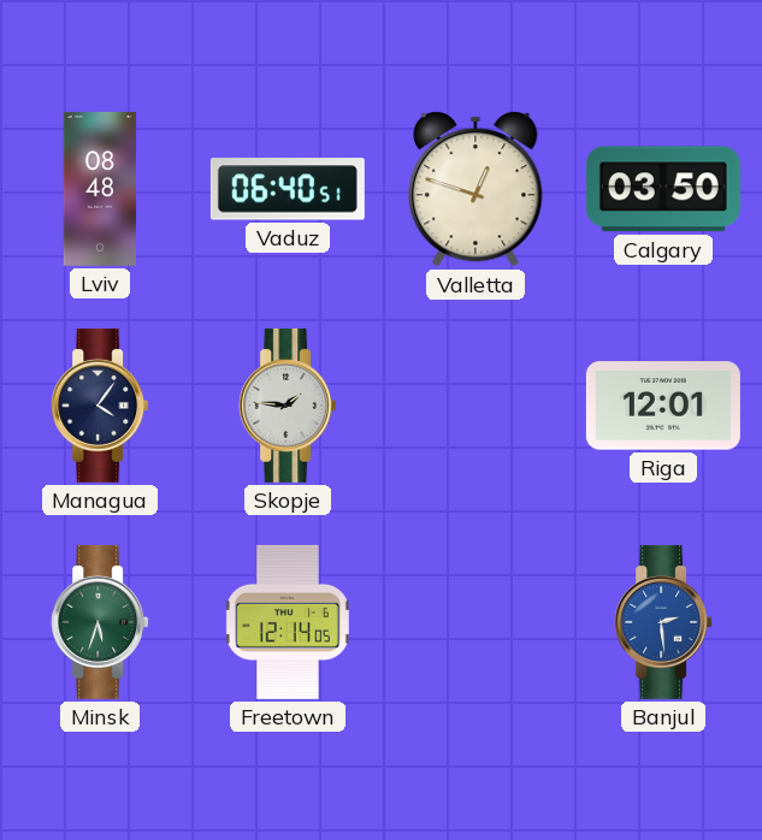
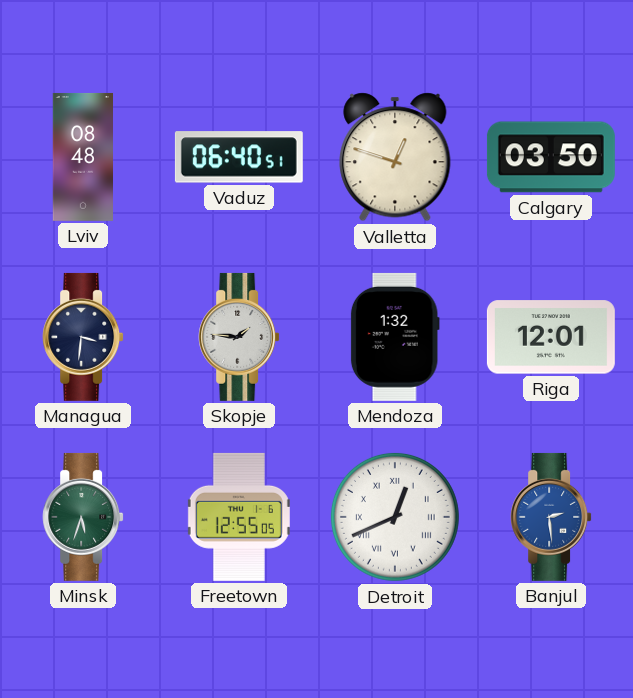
Managua: 4:06 -> 3:31 (83, 337)
Mendoza: none -> 1:32 (395, 337)
Freetown: 12:14 -> 12:55 (239, 517)
Detroit: none -> 12:41 (395, 517)
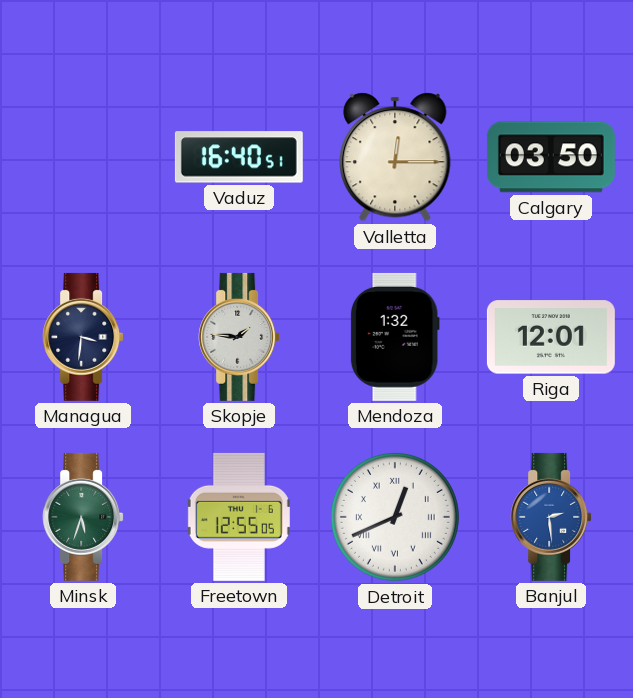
Lviv: 08:48 -> none (83, 157)
Vaduz: 06:40 -> 16:40 (239, 157)
Valletta: 12:48 -> 12:15 (395, 157)
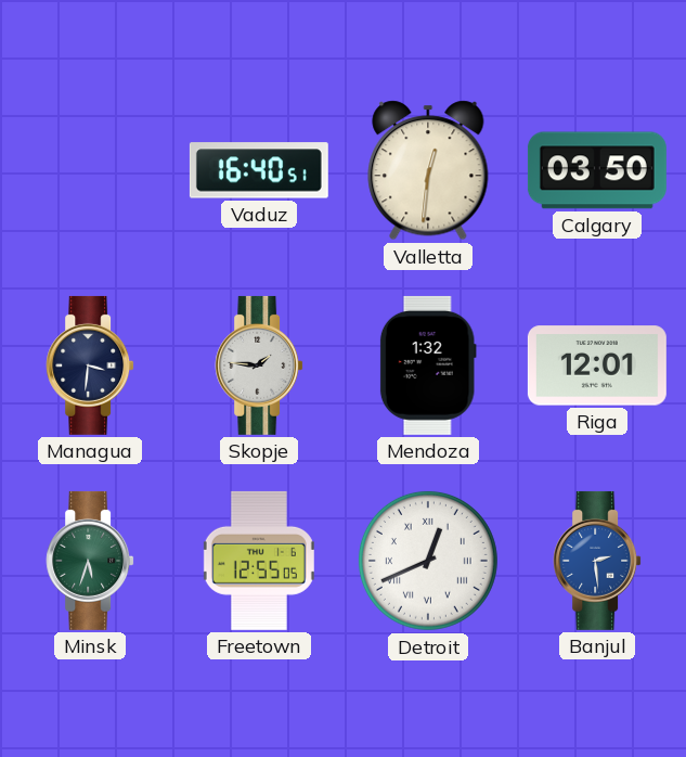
Valletta: 12:15 -> 12:31 (428, 170)
